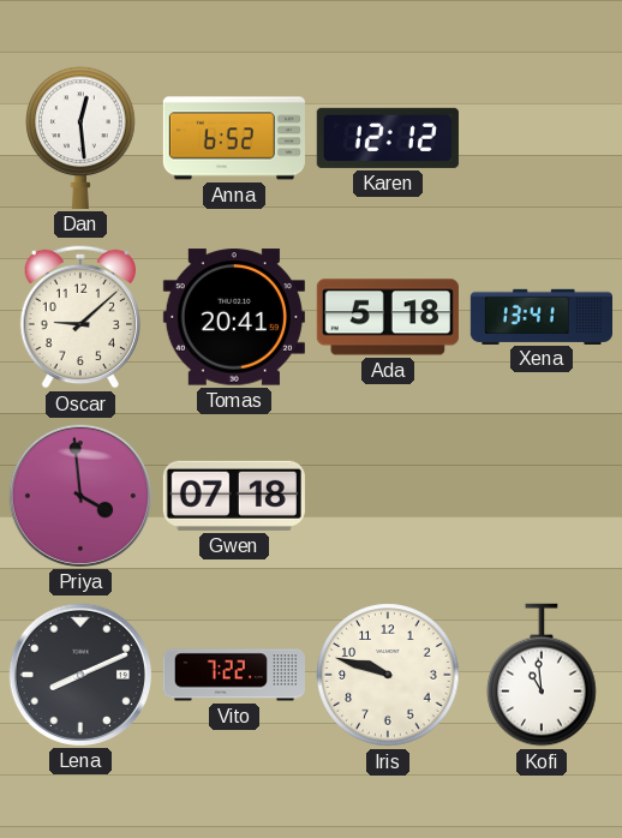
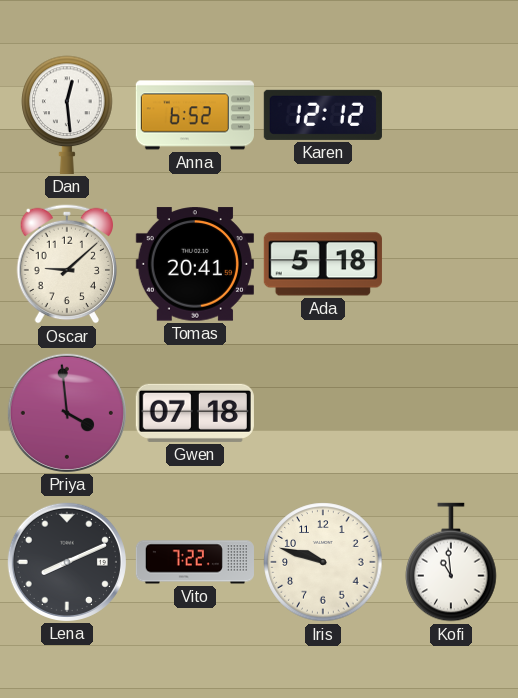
Xena: 13:41 -> none (540, 316)
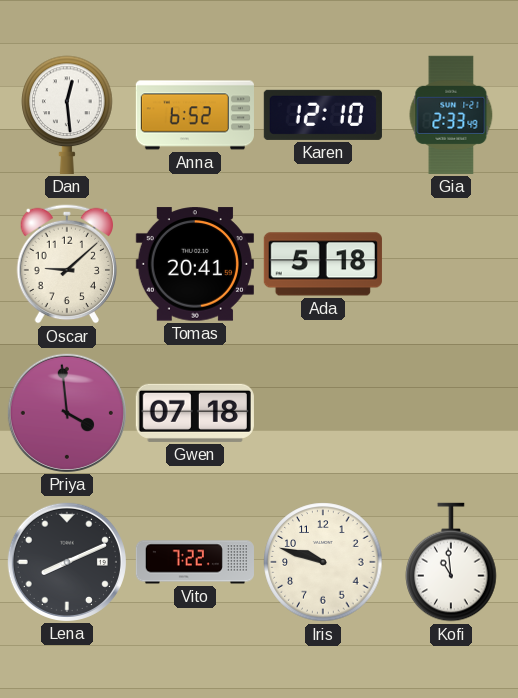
Karen: 12:12 -> 12:10 (323, 115)
Gia: none -> 2:33 (451, 115)
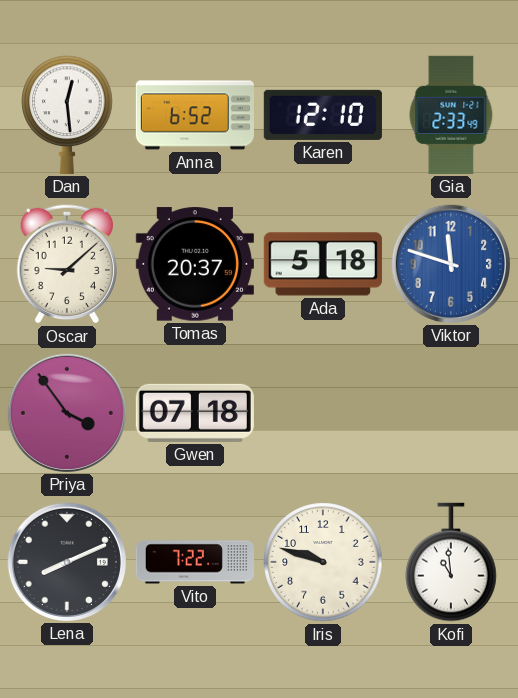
Tomas: 20:41 -> 20:37 (195, 264)
Viktor: none -> 11:48 (451, 264)
Priya: 3:59 -> 3:54 (67, 413)
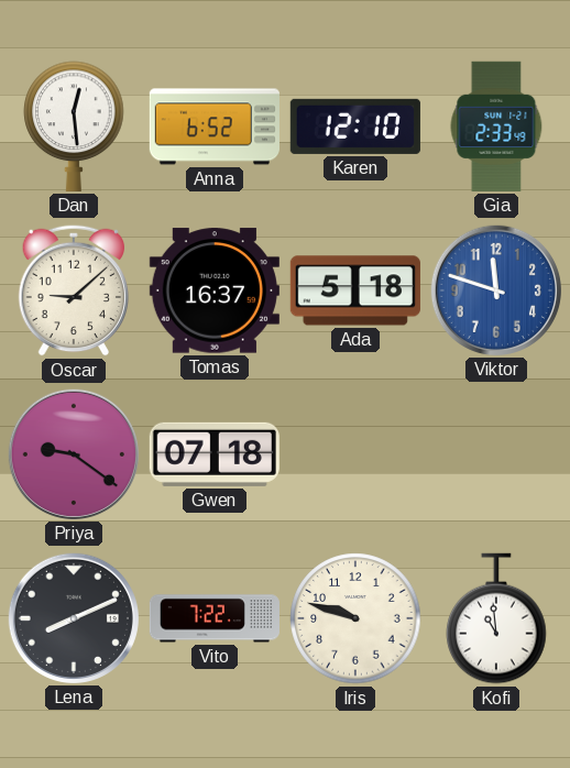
Tomas: 20:37 -> 16:37 (215, 290)
Priya: 3:54 -> 9:21 (74, 454)
